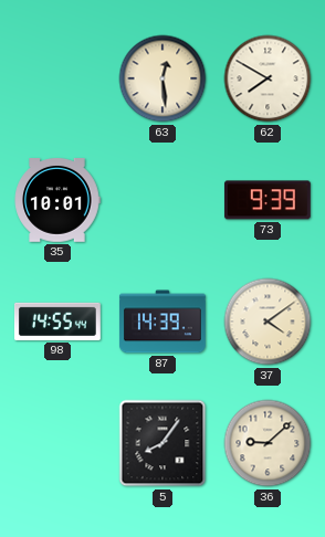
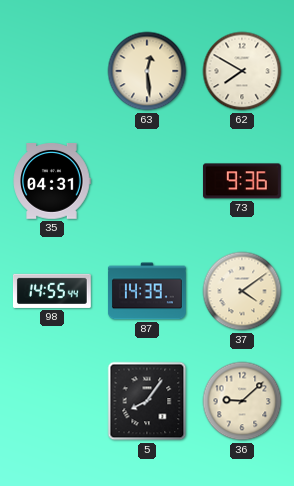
35: 10:01 -> 04:31 (52, 182)
73: 9:39 -> 9:36 (242, 181)
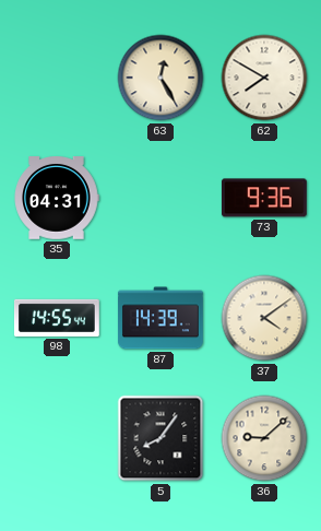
63: 12:29 -> 12:25 (160, 78)
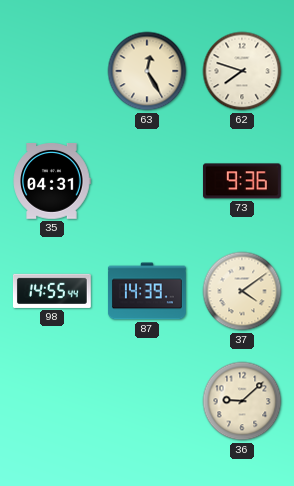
62: 7:50 -> 7:48 (242, 71)
5: 8:06 -> none (160, 438)
